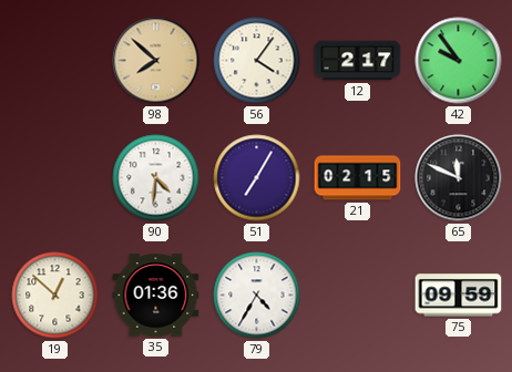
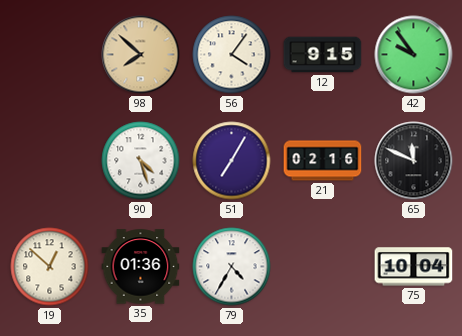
12: 2:17 -> 9:15 (323, 55)
90: 4:31 -> 4:27 (141, 161)
21: 02:15 -> 02:16 (323, 161)
75: 09:59 -> 10:04 (414, 267)
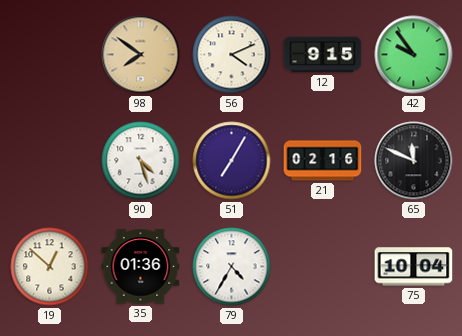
98: 7:52 -> 7:51 (141, 55)
56: 4:06 -> 4:11 (232, 55)
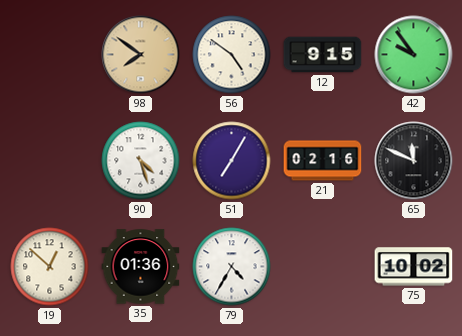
56: 4:11 -> 4:51 (232, 55)
75: 10:04 -> 10:02 (414, 267)
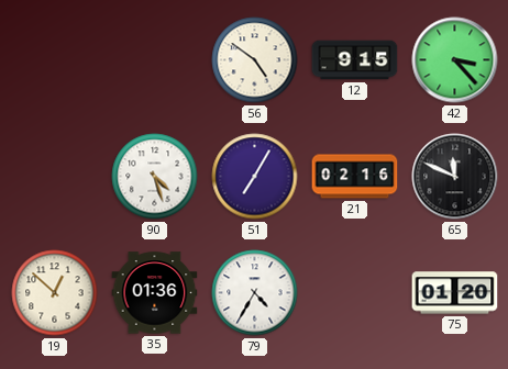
98: 7:51 -> none (141, 55)
42: 9:54 -> 3:23 (455, 60)
75: 10:02 -> 01:20 (455, 293)
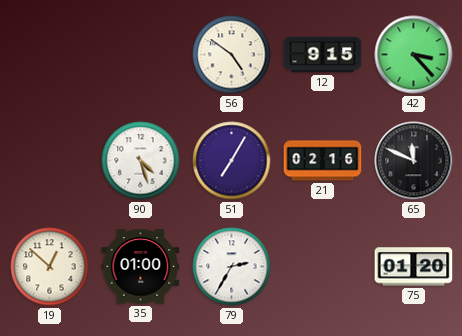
35: 01:36 -> 01:00 (141, 267)
79: 4:35 -> 2:35 (232, 267)
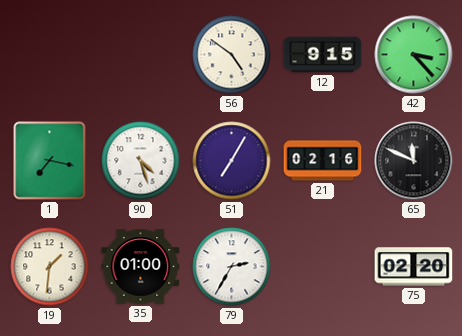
1: none -> 7:17 (50, 161)
19: 12:52 -> 1:31 (50, 267)
75: 01:20 -> 02:20 (414, 267)
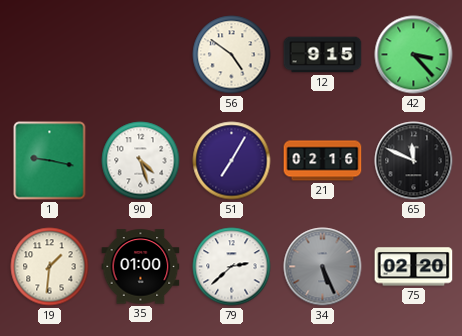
1: 7:17 -> 9:17 (50, 161)
79: 2:35 -> 2:38 (232, 267)
34: none -> 5:26 (323, 267)
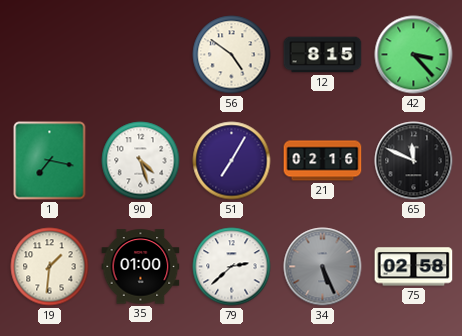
12: 9:15 -> 8:15 (323, 55)
1: 9:17 -> 7:17 (50, 161)
75: 02:20 -> 02:58 (414, 267)
